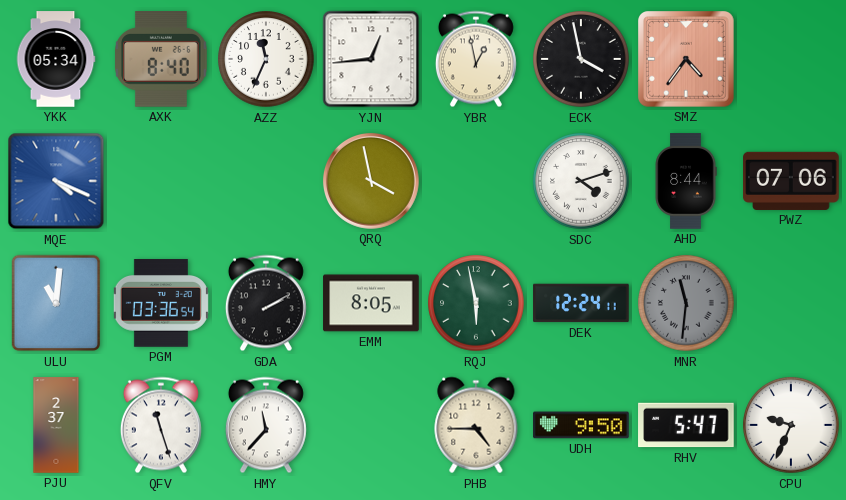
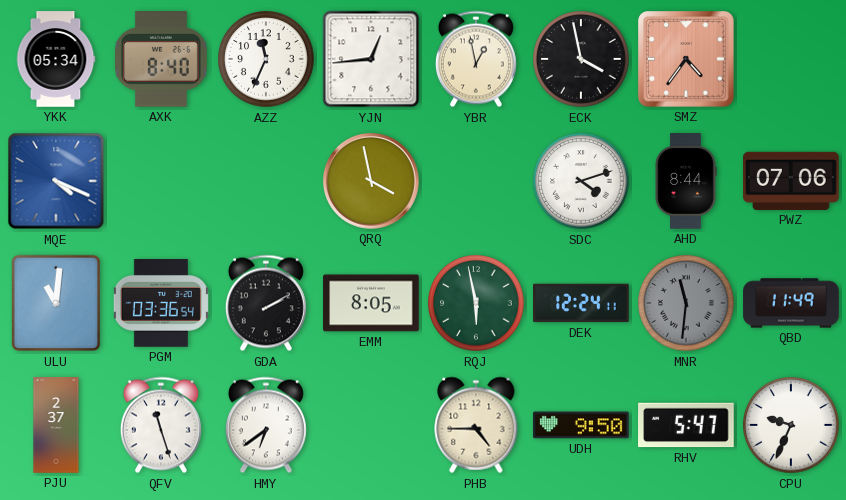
QBD: none -> 11:49 (791, 303)
HMY: 11:37 -> 6:39 (266, 425)
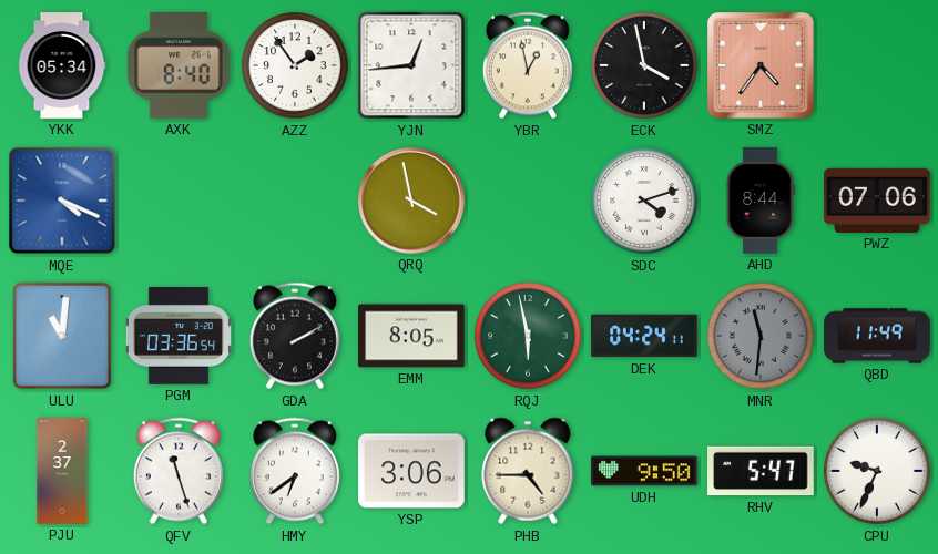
AZZ: 11:34 -> 1:54 (295, 65)
DEK: 12:24 -> 04:24 (644, 336)
YSP: none -> 3:06 (411, 471)
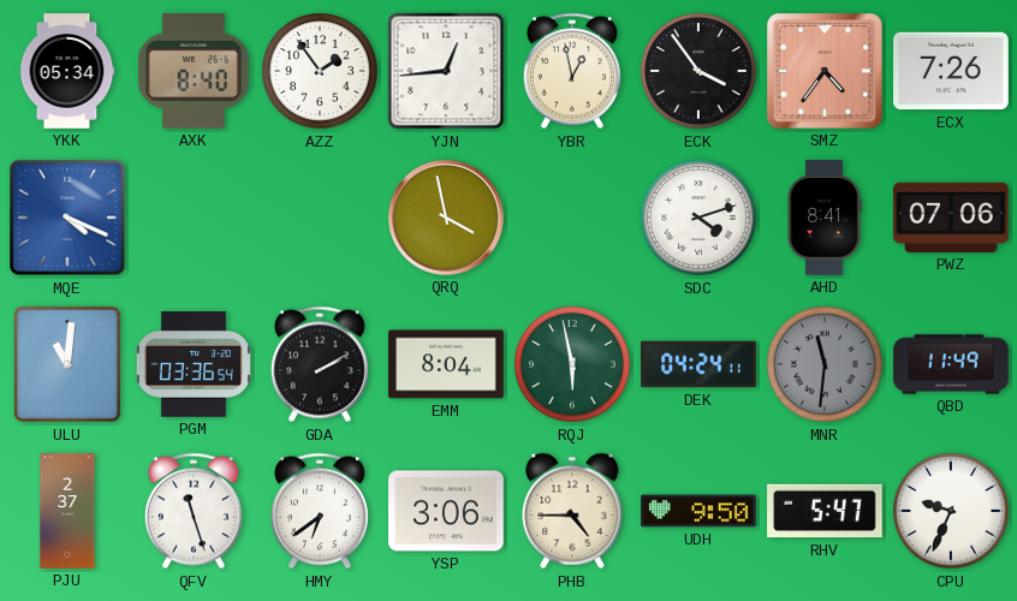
ECK: 3:58 -> 3:54 (698, 71)
ECX: none -> 7:26 (951, 71)
AHD: 8:44 -> 8:41 (825, 218)
EMM: 8:05 -> 8:04 (446, 364)
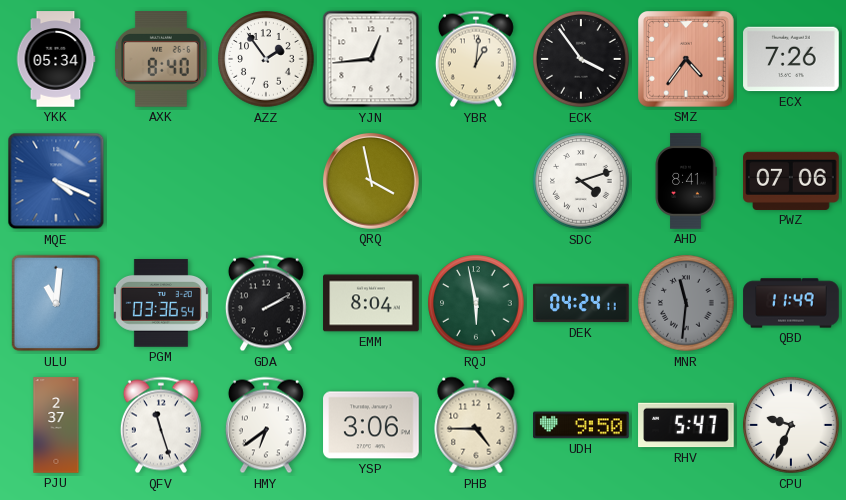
YBR: 12:58 -> 1:01 (476, 59)
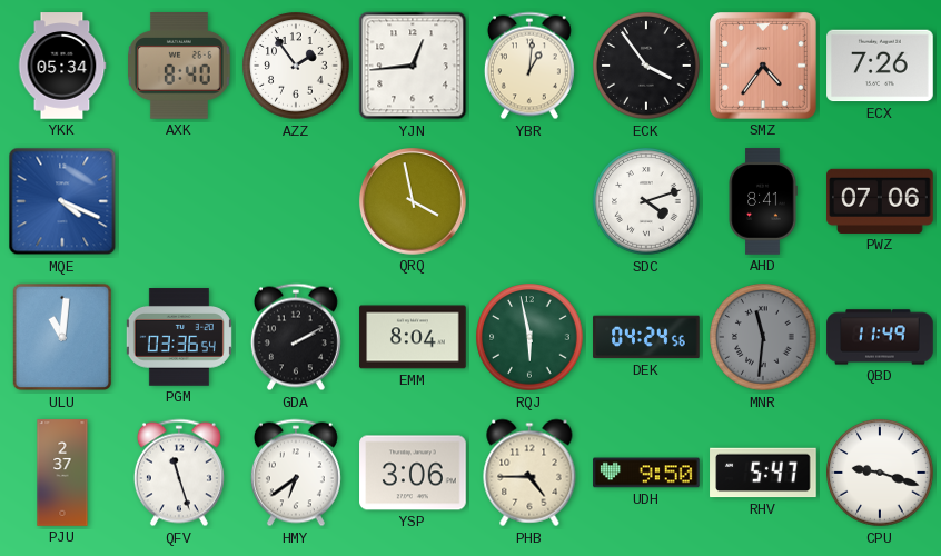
DEK: 04:24:11 -> 04:24:56 (646, 337)
CPU: 9:34 -> 9:18 (880, 473)
